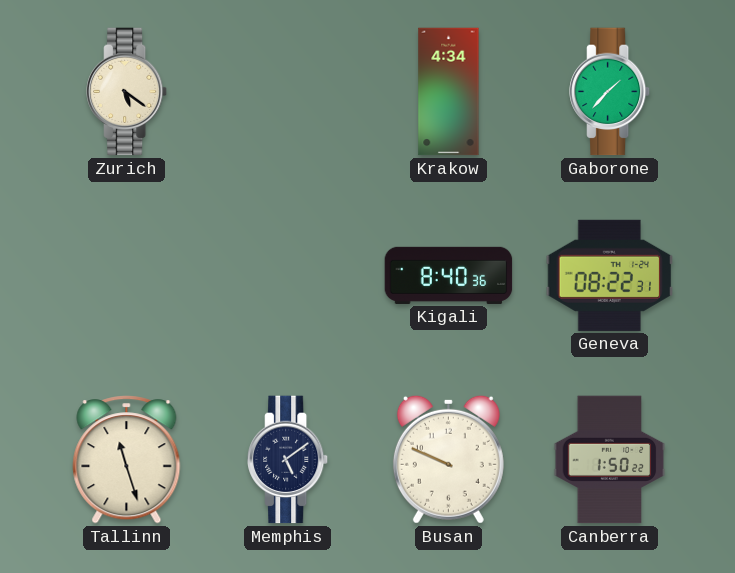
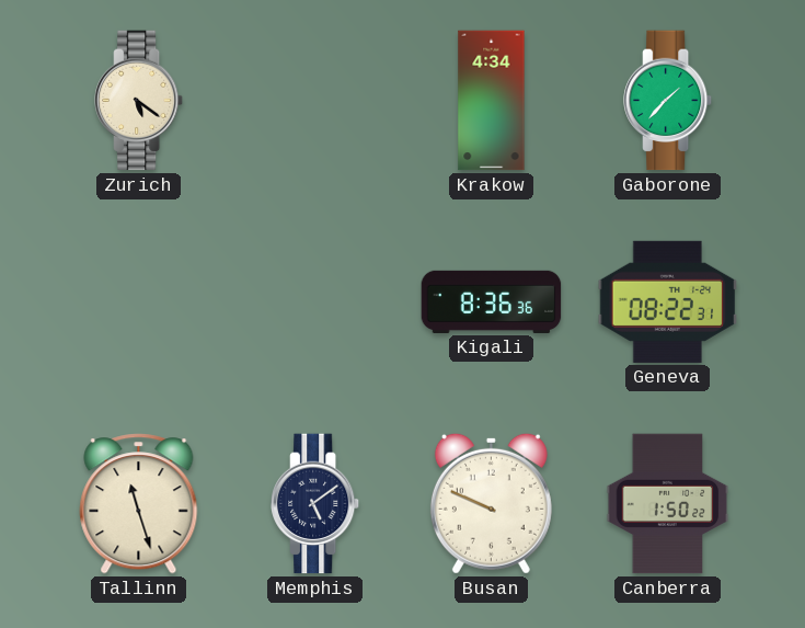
Kigali: 8:40 -> 8:36 (492, 301)
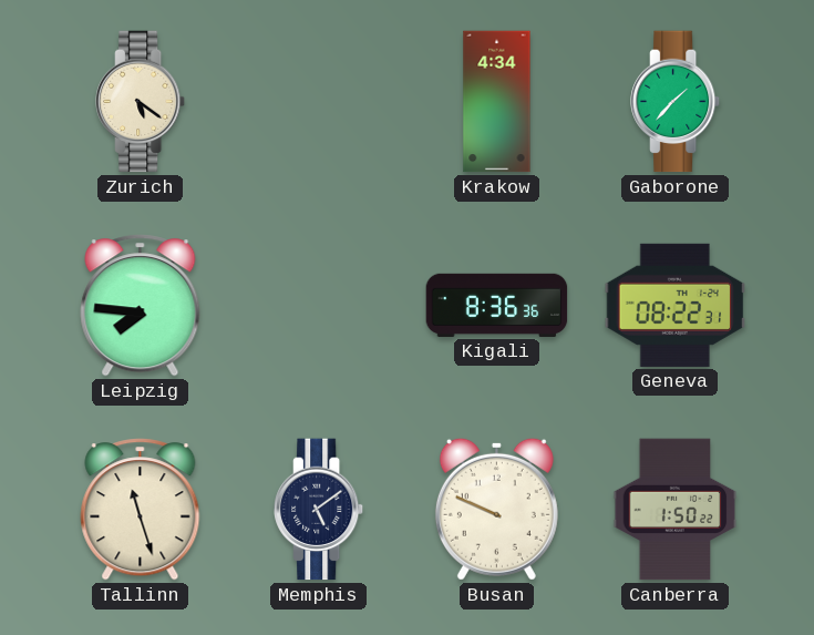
Leipzig: none -> 7:46 (141, 306)
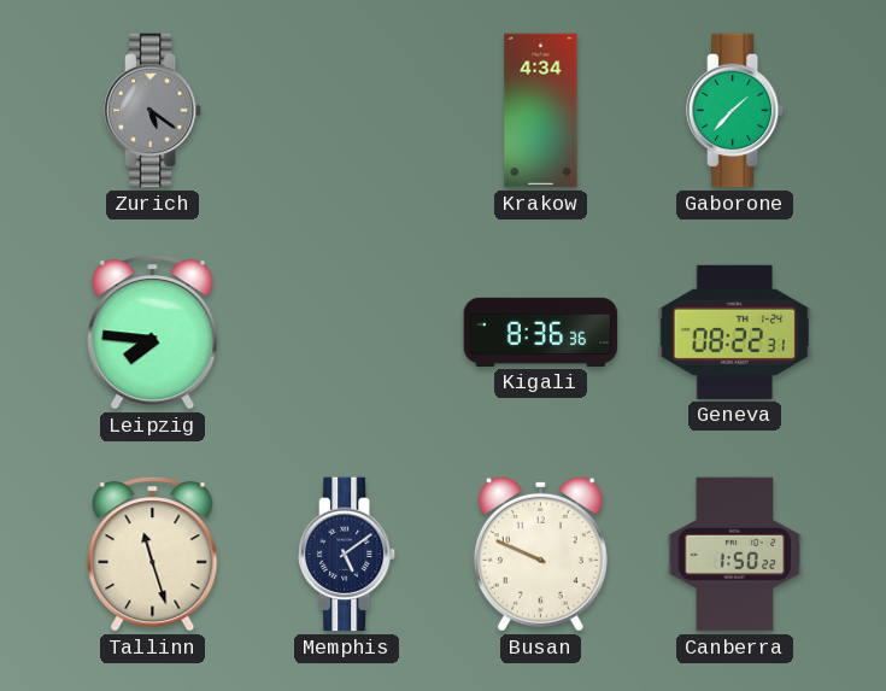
Zurich dial: cream -> grey (154, 111)
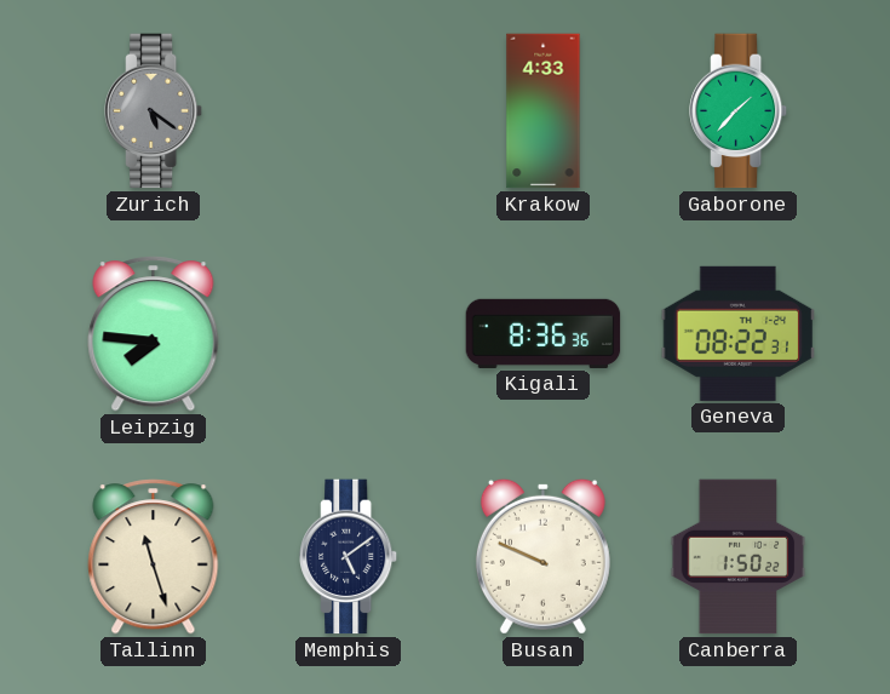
Krakow: 4:34 -> 4:33 (544, 111)
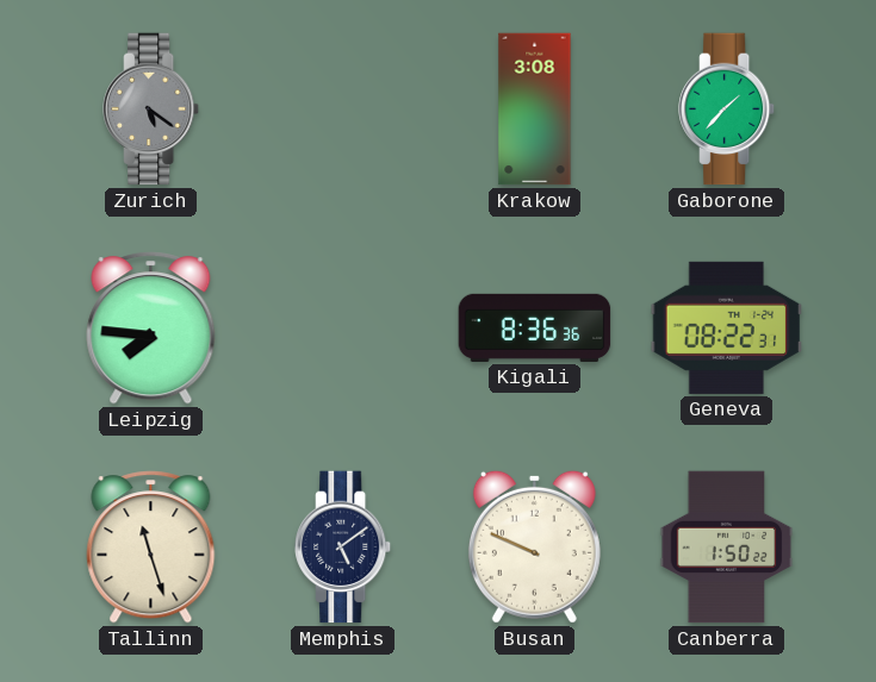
Krakow: 4:33 -> 3:08 (535, 110)
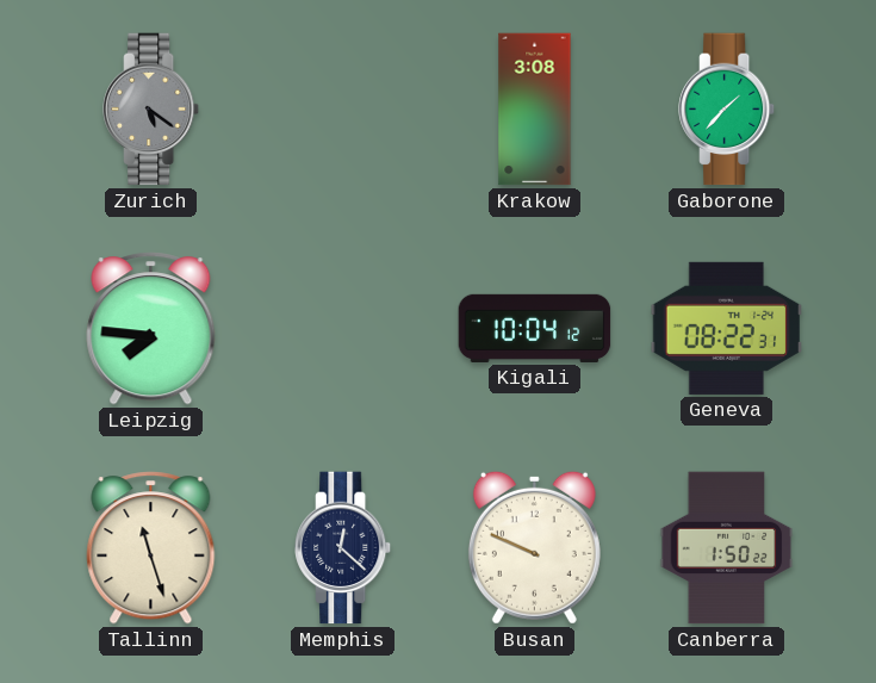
Kigali: 8:36 -> 10:04 (535, 328)
Memphis: 5:09 -> 12:22 (344, 548)
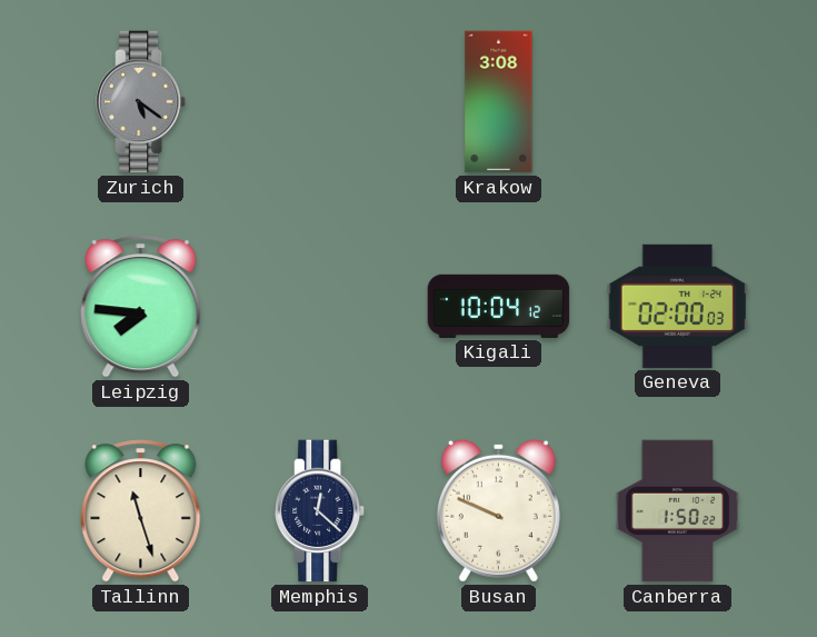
Gaborone: 1:37 -> none (728, 110)
Geneva: 08:22 -> 02:00 (678, 306)
